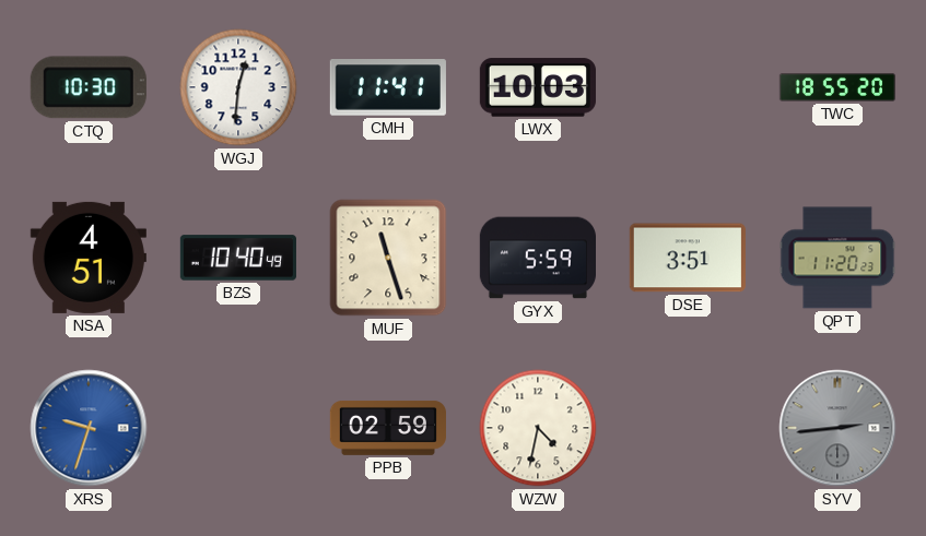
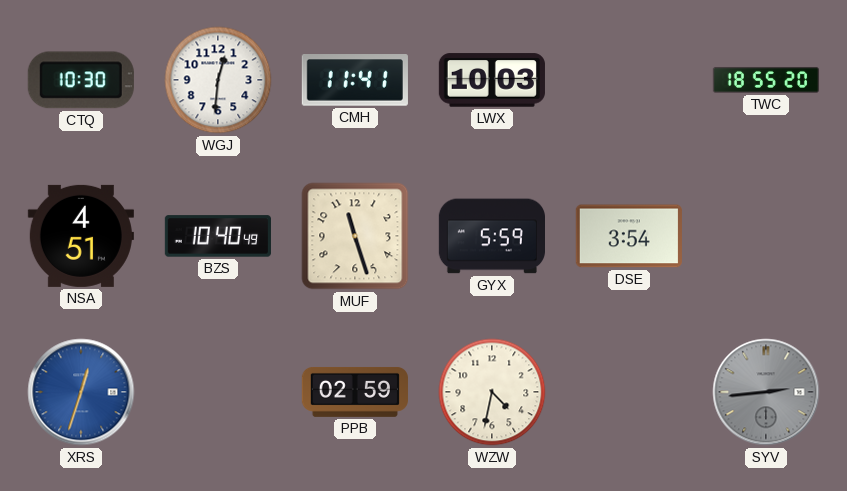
DSE: 3:51 -> 3:54 (629, 236)
QPT: 11:20 -> none (837, 258)
XRS: 9:33 -> 12:33 (81, 392)
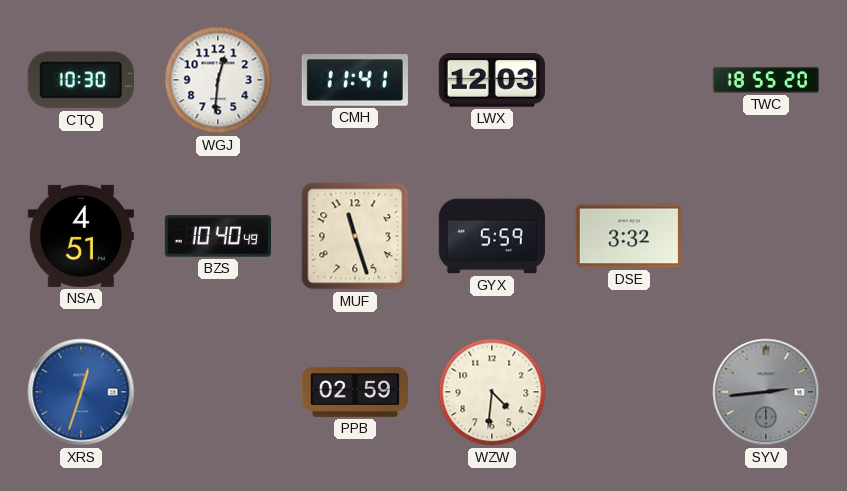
LWX: 10:03 -> 12:03 (492, 80)
DSE: 3:54 -> 3:32 (629, 236)
WZW: 4:32 -> 4:31 (492, 392)
